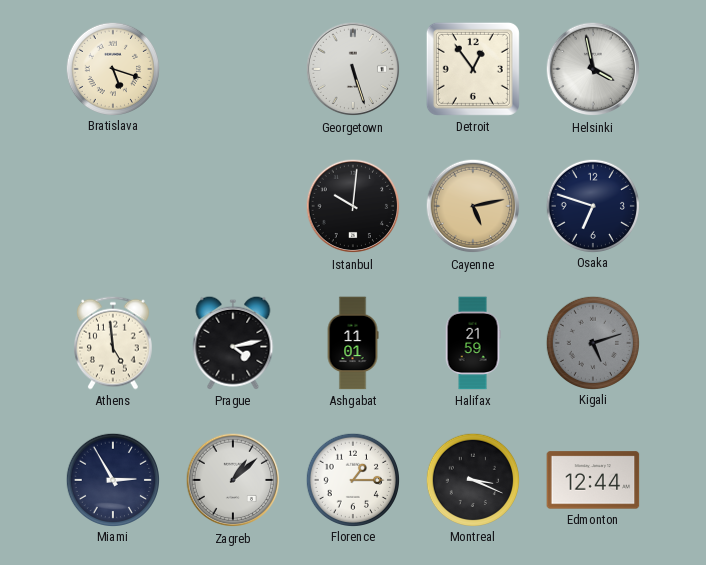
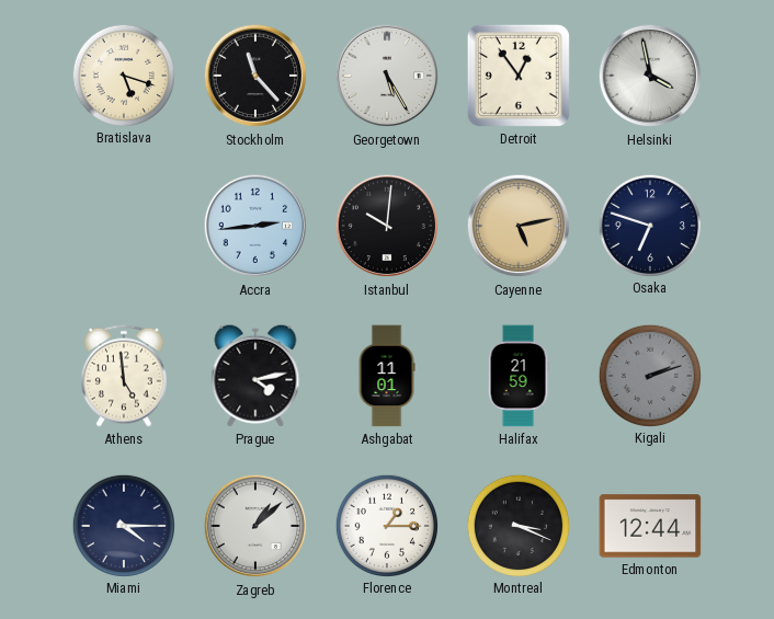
Stockholm: none -> 11:23 (255, 76)
Georgetown: 5:27 -> 5:25 (387, 76)
Accra: none -> 2:44 (255, 226)
Kigali: 5:12 -> 2:12 (649, 375)
Miami: 2:55 -> 4:15 (123, 525)
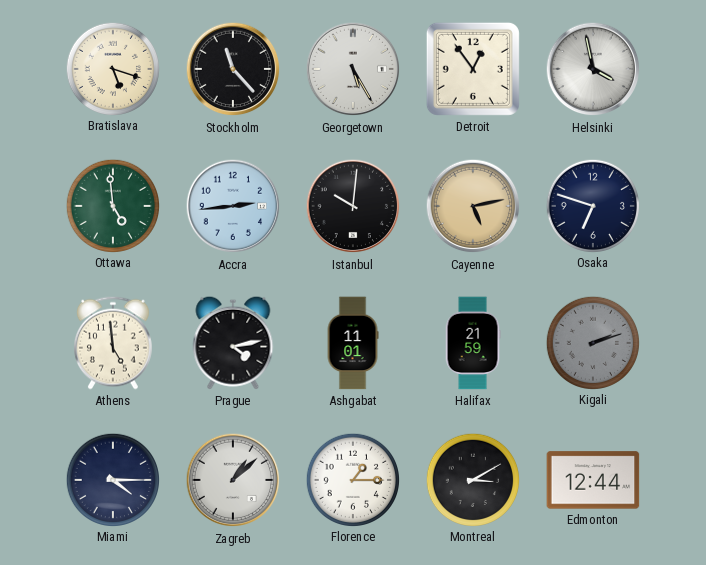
Ottawa: none -> 4:59 (112, 205)
Montreal: 3:19 -> 3:10 (472, 479)
